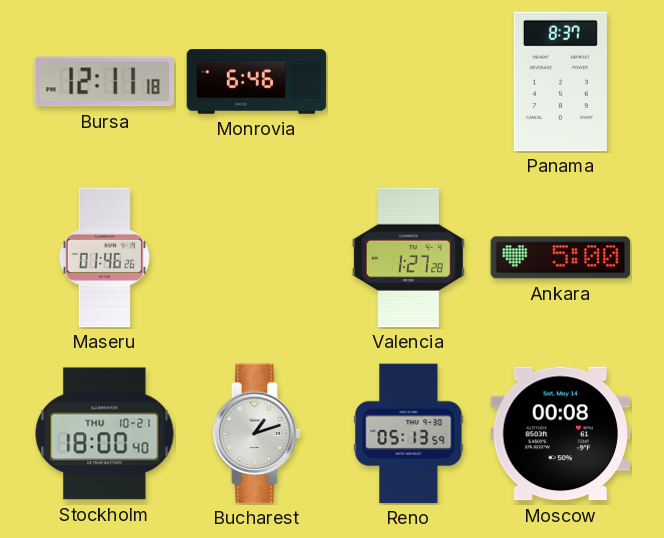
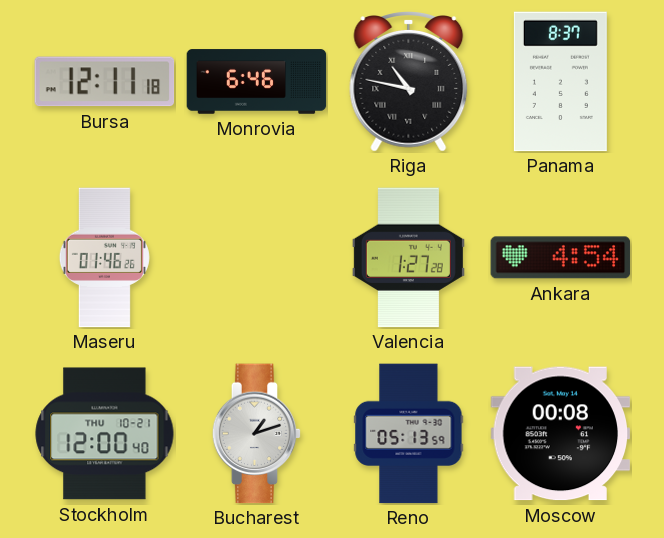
Riga: none -> 10:47 (409, 82)
Ankara: 5:00 -> 4:54 (561, 258)
Stockholm: 18:00 -> 12:00 (105, 434)
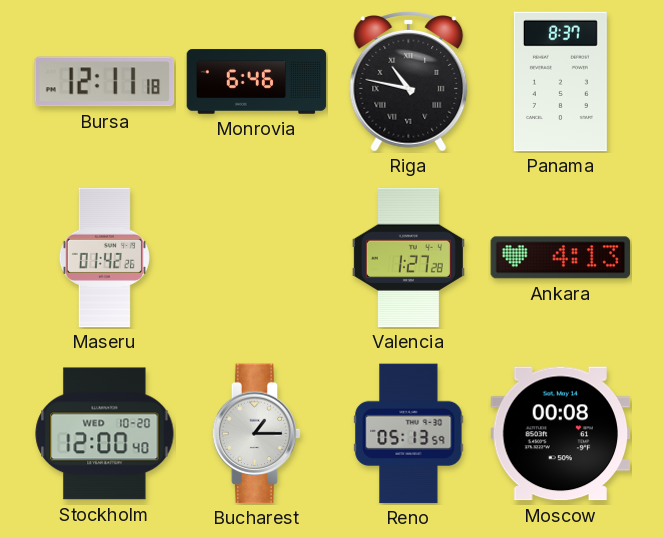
Maseru: 01:46 -> 01:42 (104, 258)
Ankara: 4:54 -> 4:13 (561, 258)
Stockholm date: THU 10-21 -> WED 10-20 (105, 434)
Bucharest: 1:12 -> 1:15 (257, 434)
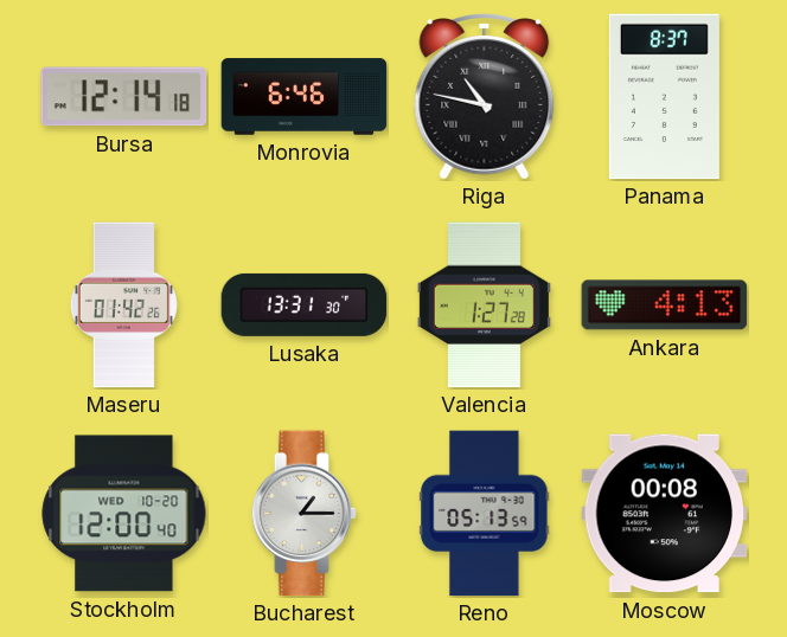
Bursa: 12:11 -> 12:14 (124, 97)
Lusaka: none -> 13:31 (305, 304)
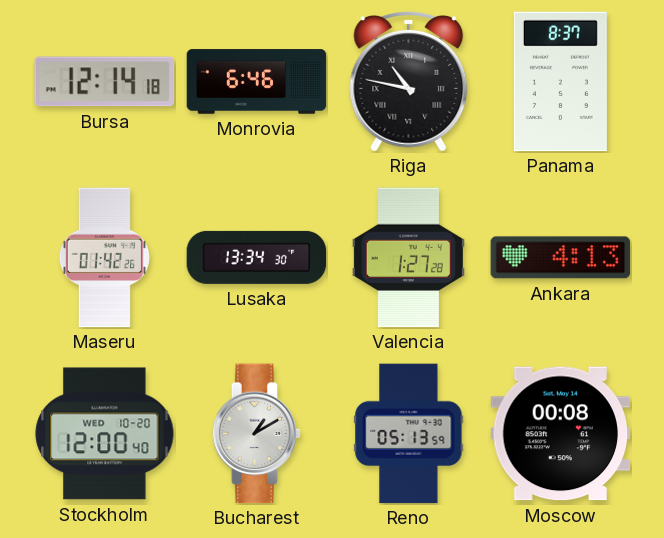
Lusaka: 13:31 -> 13:34 (257, 257)
Bucharest: 1:15 -> 1:10 (257, 434)
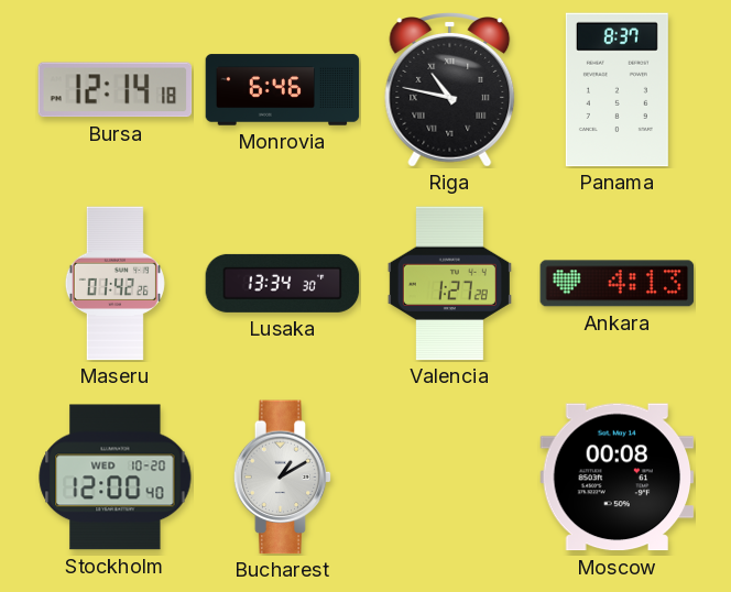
Reno: 05:13 -> none (409, 434)
